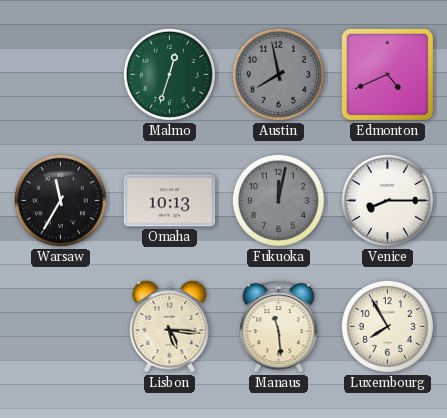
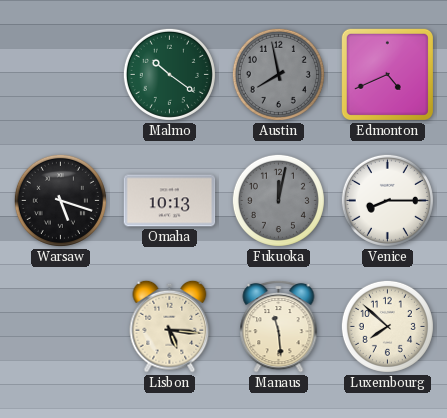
Malmo: 12:33 -> 10:21 (169, 74)
Warsaw: 11:35 -> 5:18 (60, 200)
Luxembourg: 7:55 -> 7:52 (387, 326)
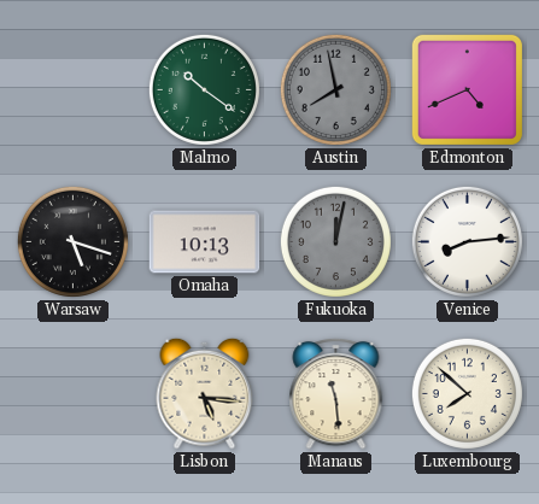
Venice: 8:15 -> 8:14 (467, 241)
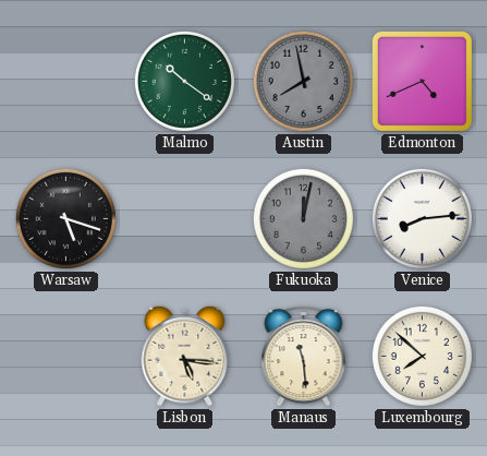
Omaha: 10:13 -> none (205, 242)
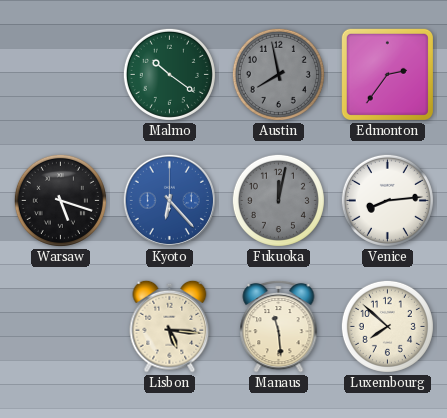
Edmonton: 4:41 -> 2:36 (387, 74)
Kyoto: none -> 6:23 (169, 200)
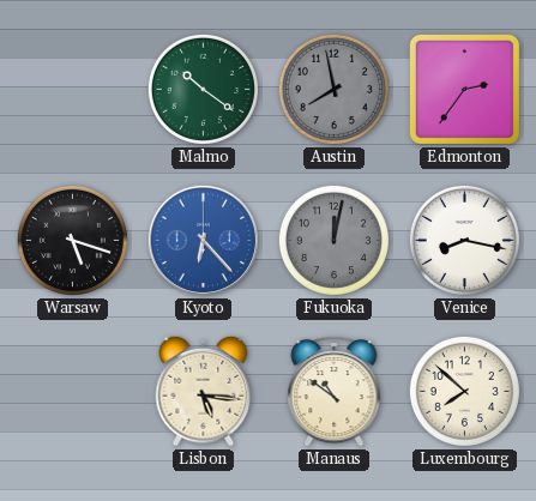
Venice: 8:14 -> 8:17 (464, 240)
Manaus: 11:29 -> 10:51 (335, 391)
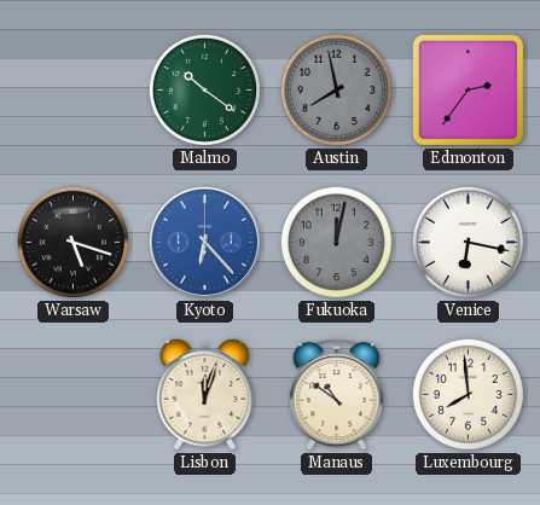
Venice: 8:17 -> 6:17 (468, 242)
Lisbon: 5:16 -> 12:03 (205, 394)
Luxembourg: 7:52 -> 7:59 (468, 394)
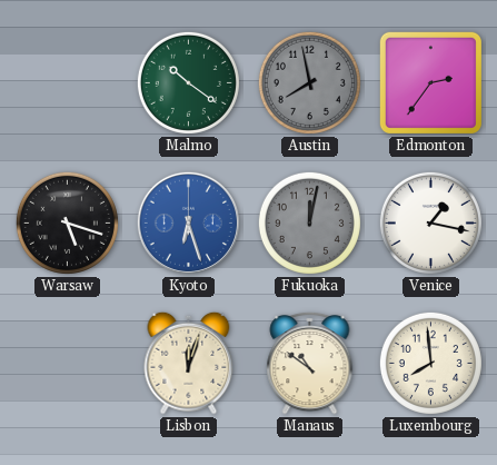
Kyoto: 6:23 -> 6:27 (188, 222)
Venice: 6:17 -> 1:17 (430, 222)
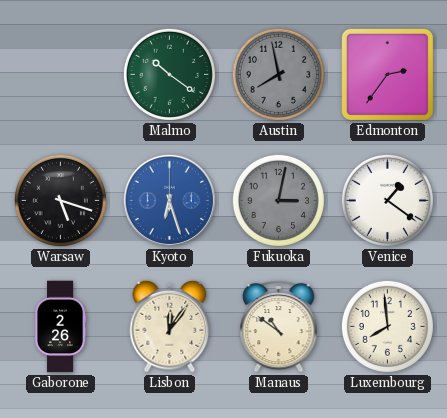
Fukuoka: 12:02 -> 3:02 (278, 200)
Venice: 1:17 -> 1:21 (387, 200)
Gaborone: none -> 2:26 (61, 327)
Lisbon: 12:03 -> 12:06 (170, 326)
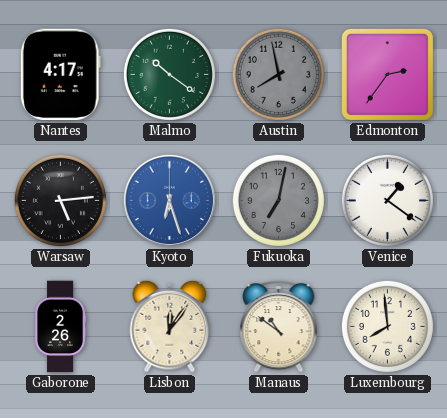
Nantes: none -> 4:17 (60, 75)
Warsaw: 5:18 -> 5:14 (60, 200)
Fukuoka: 3:02 -> 7:02 (278, 200)
